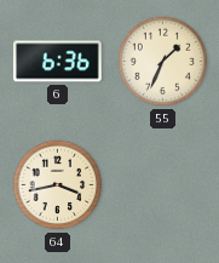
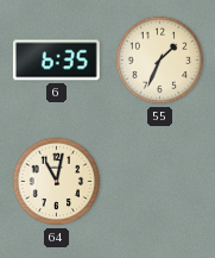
6: 6:36 -> 6:35 (57, 61)
64: 3:43 -> 11:02 (57, 182)
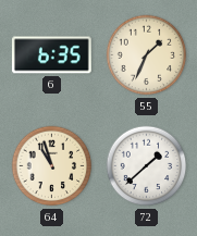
64: 11:02 -> 10:57 (52, 166)
72: none -> 1:38 (147, 166)
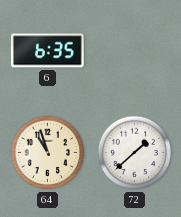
55: 1:34 -> none (147, 55)
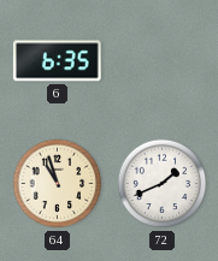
72: 1:38 -> 1:41 (163, 184)
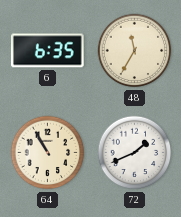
48: none -> 11:35 (135, 51)
64: 10:57 -> 10:55 (48, 153)
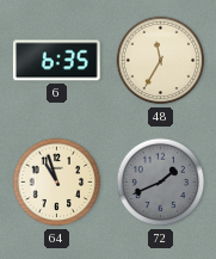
64: 10:55 -> 10:57 (57, 183)
72 dial: white -> grey (161, 183)
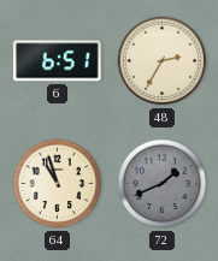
6: 6:35 -> 6:51 (58, 61)
48: 11:35 -> 2:35 (163, 61)
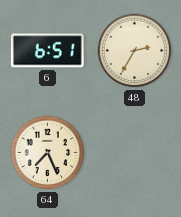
64: 10:57 -> 7:26 (48, 153)
72: 1:41 -> none (163, 184)
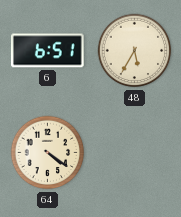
48: 2:35 -> 5:35 (135, 51)
64: 7:26 -> 4:21 (48, 153)
